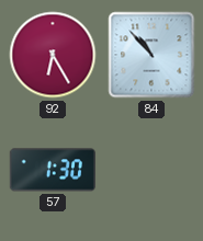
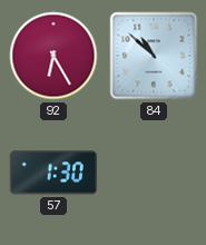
84: 10:53 -> 10:52 (154, 56)
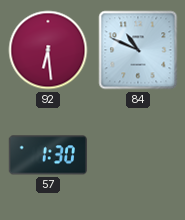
92: 6:25 -> 6:29 (48, 50)
84: 10:52 -> 10:49 (138, 50)
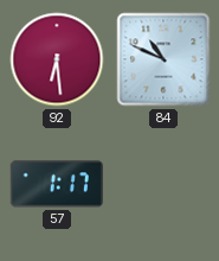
57: 1:30 -> 1:17 (56, 184)
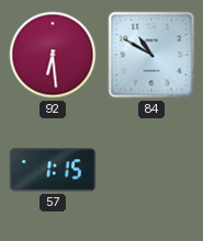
84: 10:49 -> 10:50 (151, 55)
57: 1:17 -> 1:15 (52, 170)
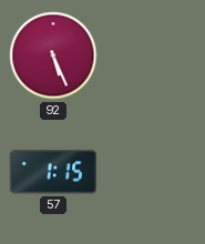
92: 6:29 -> 5:26 (53, 55)
84: 10:50 -> none (151, 55)
